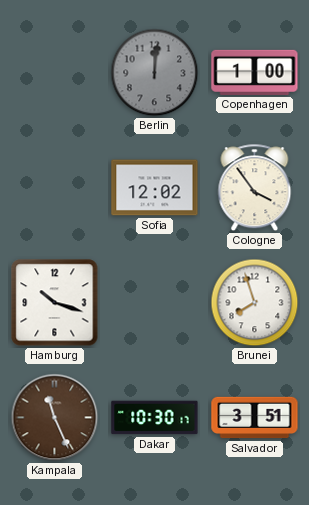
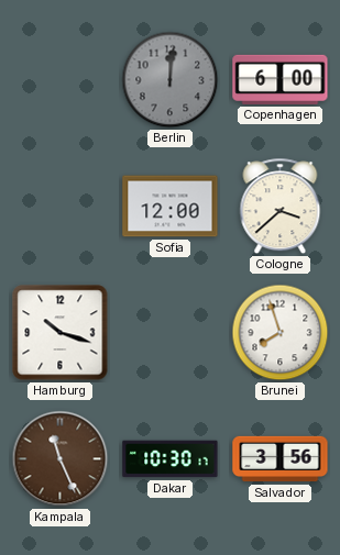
Copenhagen: 1:00 -> 6:00 (281, 79)
Sofia: 12:02 -> 12:00 (171, 207)
Cologne: 3:54 -> 3:38 (281, 207)
Salvador: 3:51 -> 3:56 (281, 459)
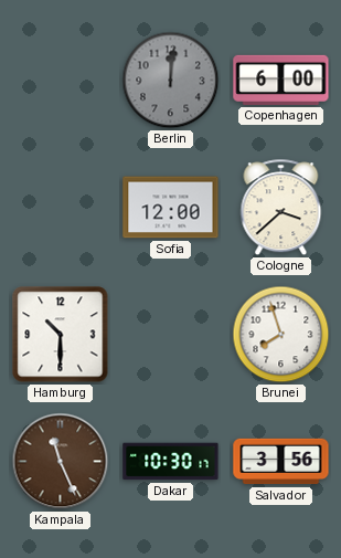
Hamburg: 10:18 -> 10:30 (61, 335)
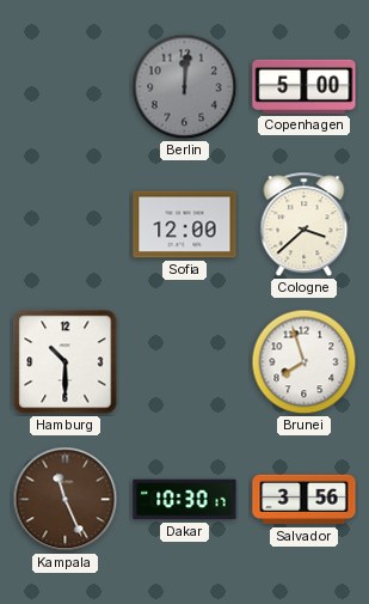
Copenhagen: 6:00 -> 5:00 (305, 86)
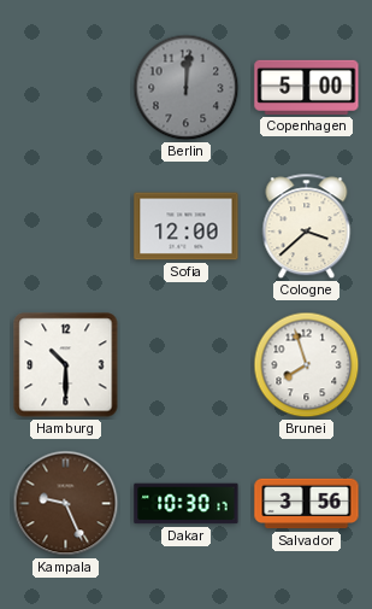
Kampala: 11:26 -> 9:26 (66, 504)
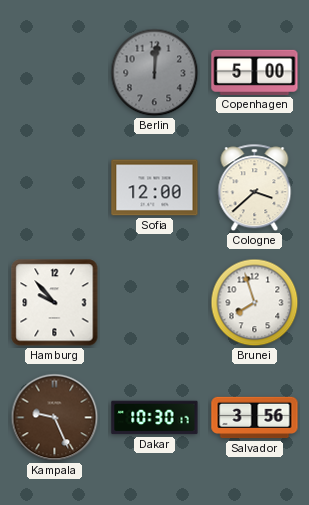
Hamburg: 10:30 -> 9:53 (55, 303)
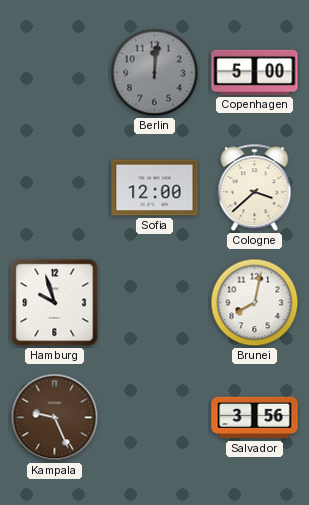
Hamburg: 9:53 -> 9:57 (55, 303)
Brunei: 7:57 -> 8:02 (255, 303)
Dakar: 10:30 -> none (155, 418)
